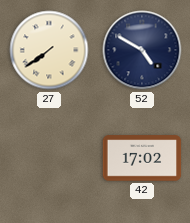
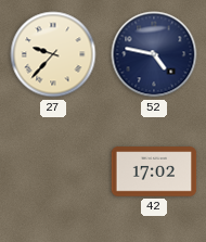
27: 7:39 -> 9:37 (53, 54)
52: 4:50 -> 4:47 (154, 54)
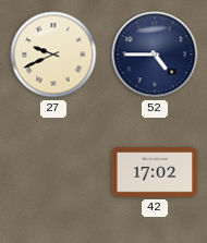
27: 9:37 -> 9:41 (53, 54)
52: 4:47 -> 4:45 (155, 54)
